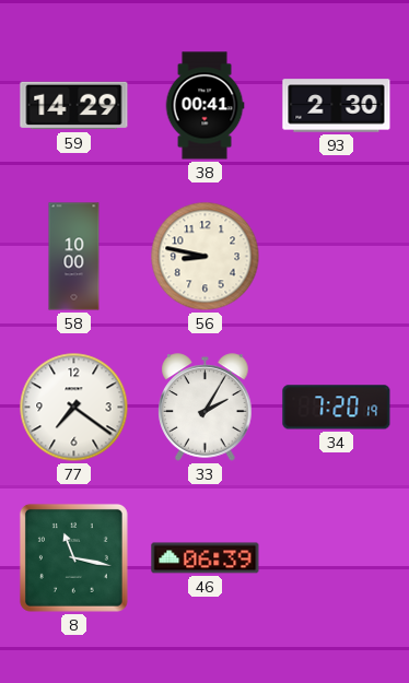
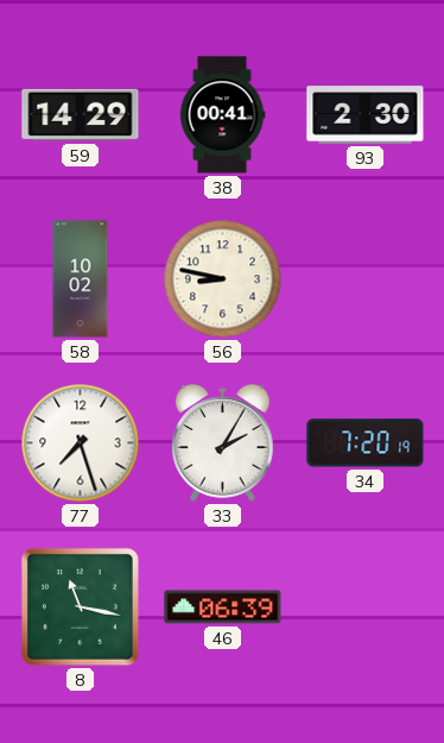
58: 10:00 -> 10:02 (81, 279)
77: 7:21 -> 7:27 (81, 443)
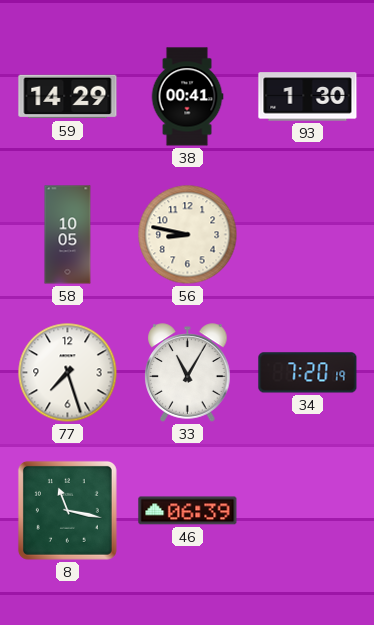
93: 2:30 -> 1:30 (308, 97)
58: 10:02 -> 10:05 (68, 235)
33: 2:05 -> 11:05 (188, 373)
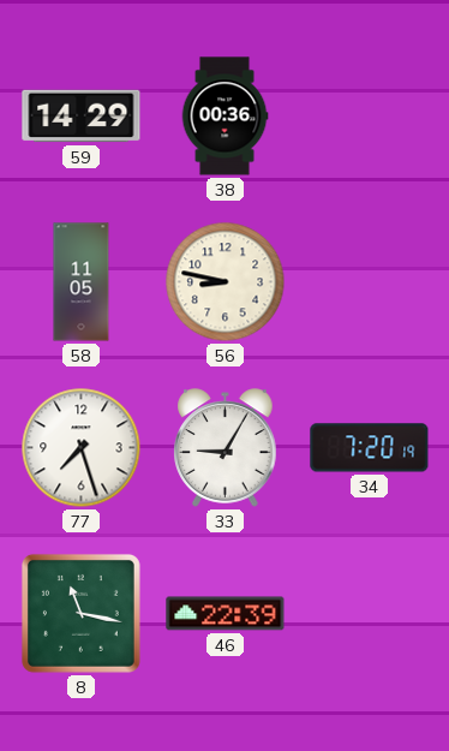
38: 00:41 -> 00:36 (224, 117)
93: 1:30 -> none (308, 97)
58: 10:05 -> 11:05 (82, 282)
33: 11:05 -> 9:05 (226, 448)
46: 06:39 -> 22:39 (226, 614)
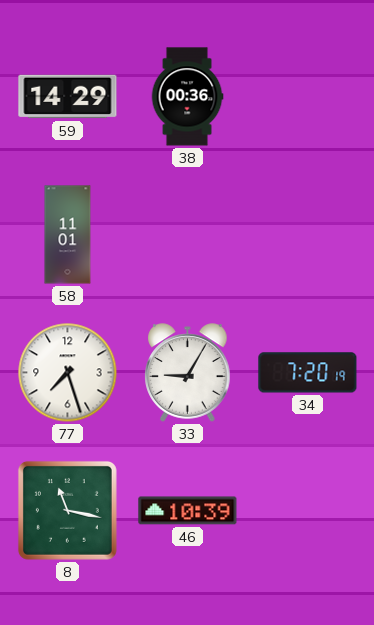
58: 11:05 -> 11:01 (68, 235)
56: 8:47 -> none (226, 282)
46: 22:39 -> 10:39 (188, 511)
